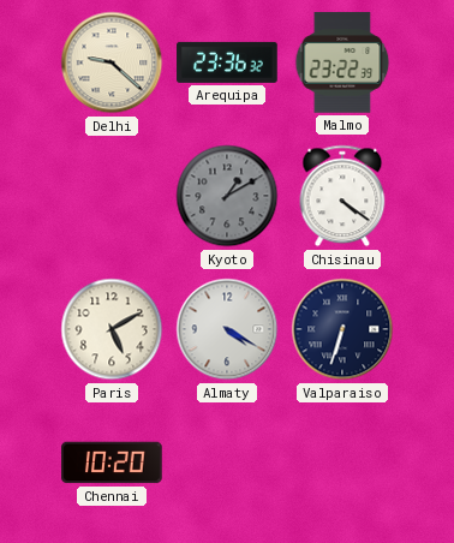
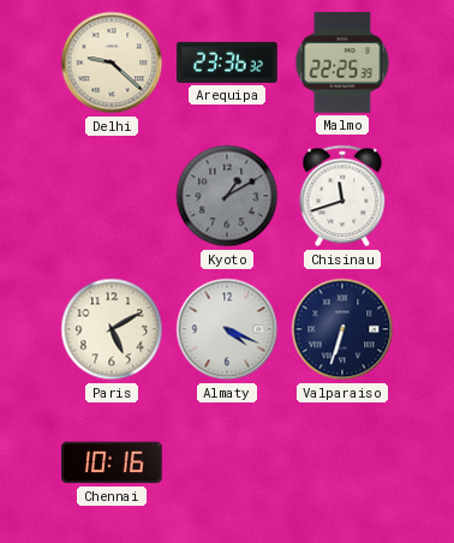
Malmo: 23:22 -> 22:25 (342, 62)
Chisinau: 4:21 -> 11:42 (342, 196)
Almaty: 4:20 -> 4:19 (227, 329)
Chennai: 10:20 -> 10:16 (112, 463)
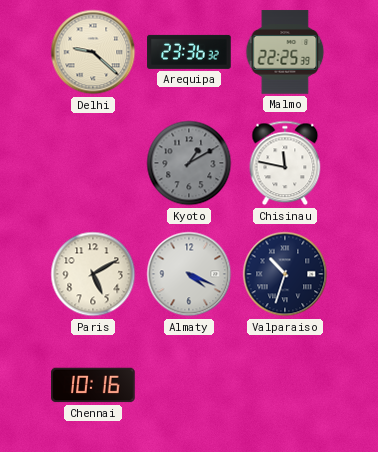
Chisinau: 11:42 -> 11:47 (285, 163)
Valparaiso: 6:33 -> 10:33 (285, 274)
